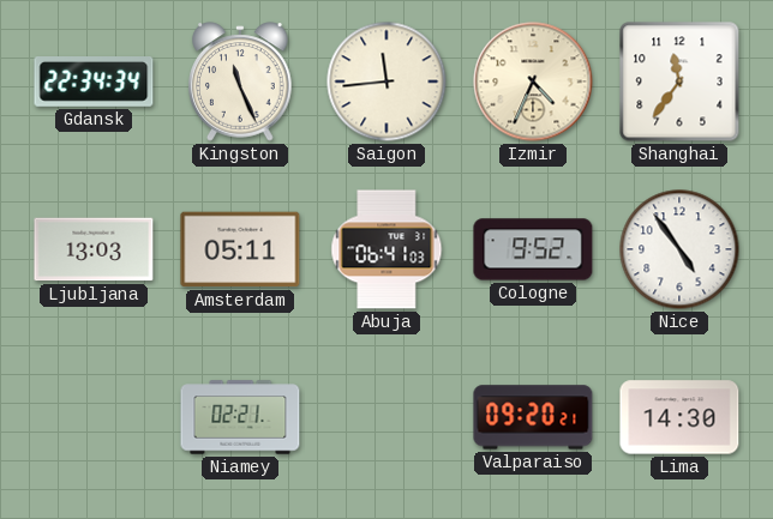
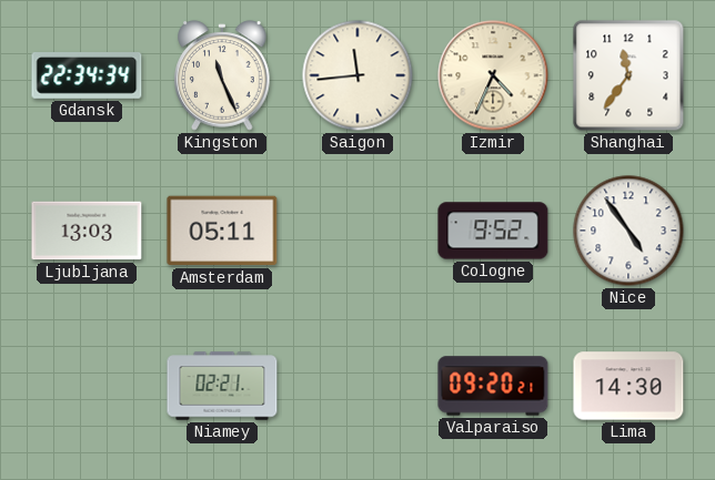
Abuja: 06:41 -> none (386, 249)
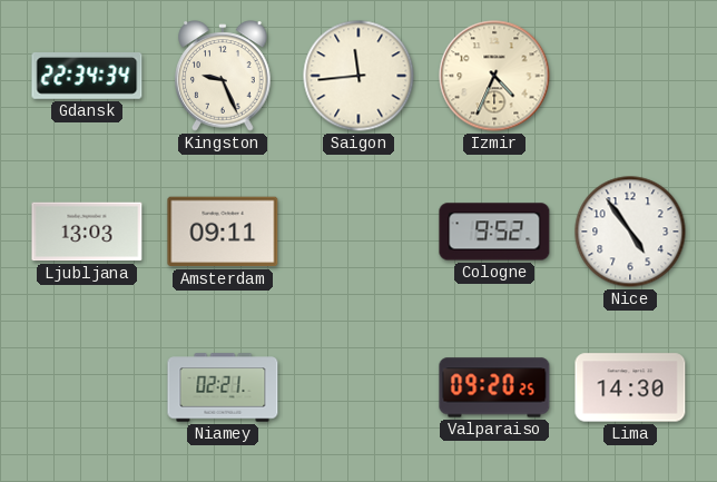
Kingston: 11:26 -> 9:26 (223, 76)
Shanghai: 11:36 -> none (628, 75)
Amsterdam: 05:11 -> 09:11 (223, 232)
Valparaiso: 09:20:21 -> 09:20:25 (494, 387)
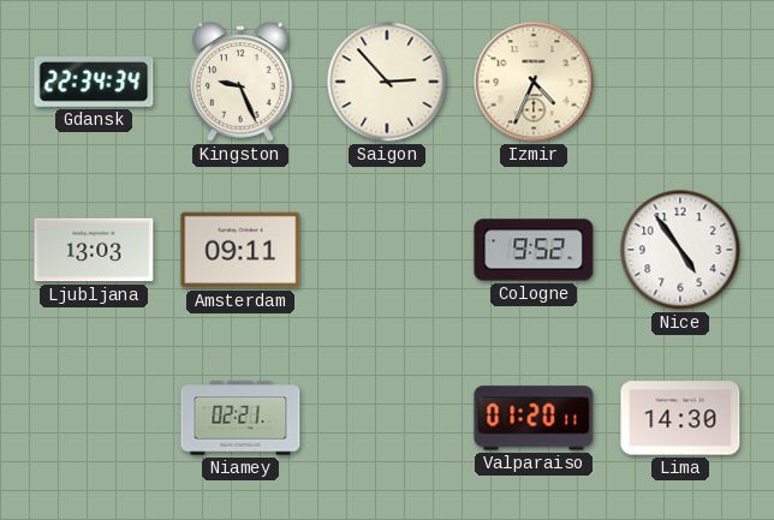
Saigon: 11:44 -> 2:53 (387, 82)
Valparaiso: 09:20 -> 01:20 (534, 418)
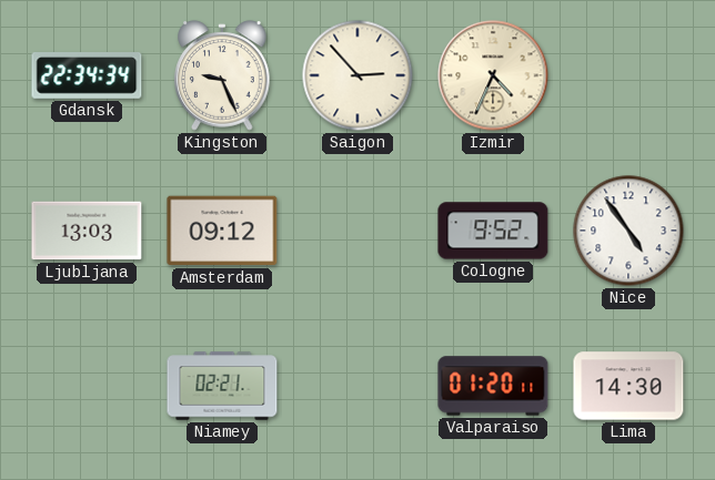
Amsterdam: 09:11 -> 09:12 (222, 231)
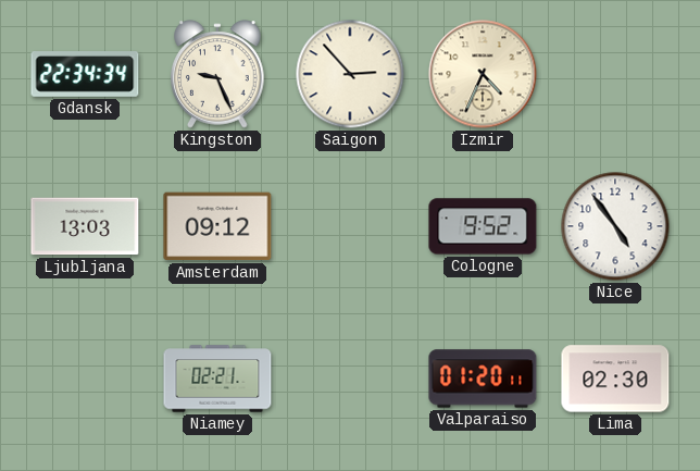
Lima: 14:30 -> 02:30 (615, 379)
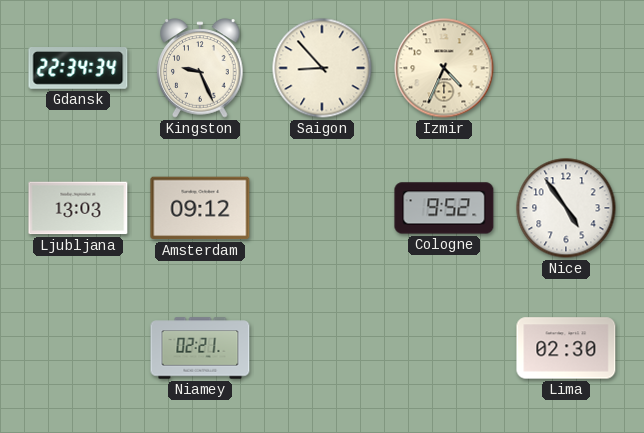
Saigon: 2:53 -> 8:53 (322, 68)
Valparaiso: 01:20 -> none (483, 379)
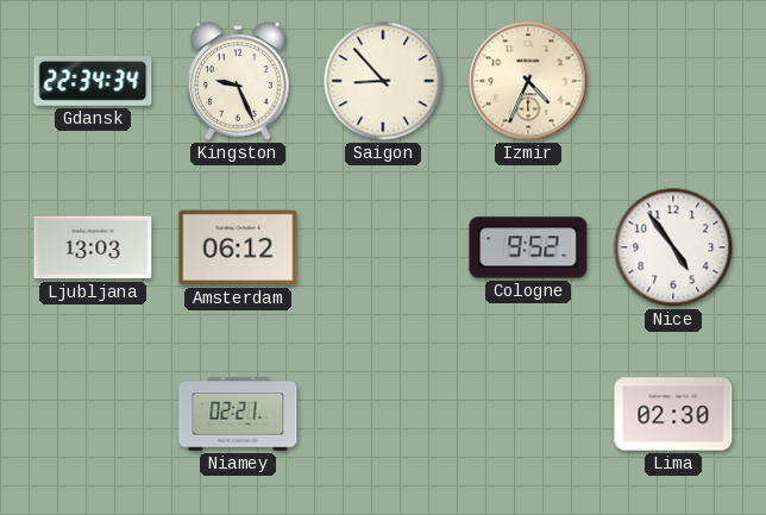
Amsterdam: 09:12 -> 06:12 (238, 247)
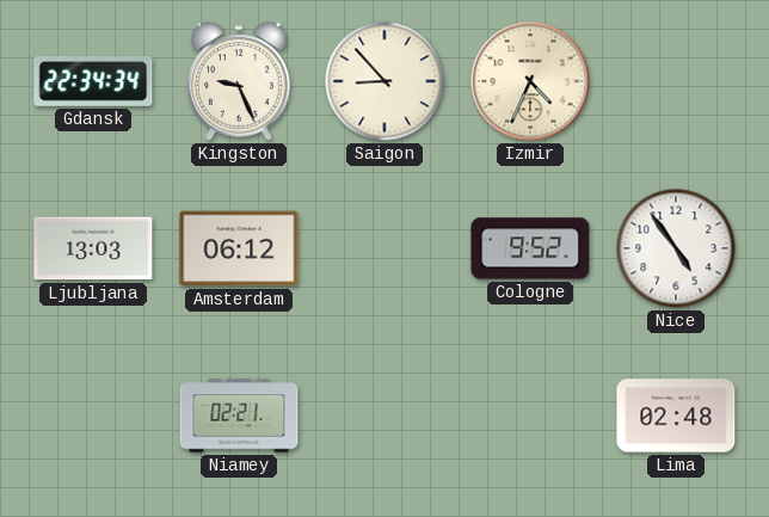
Lima: 02:30 -> 02:48 (676, 416)
